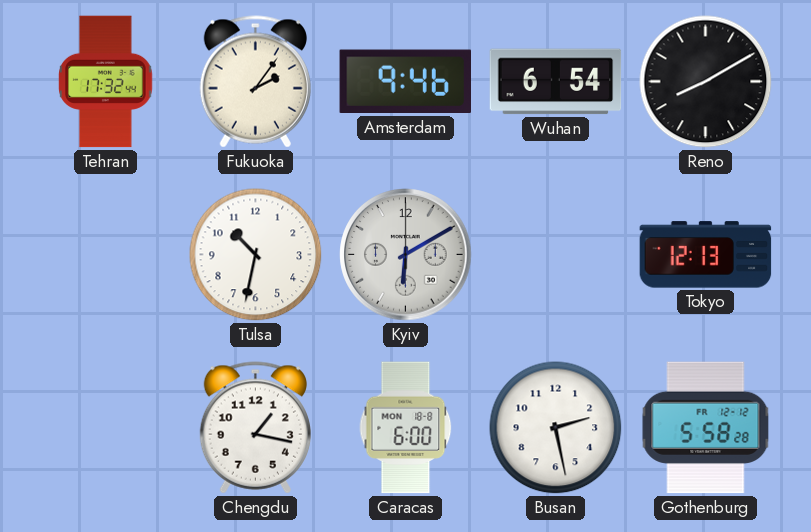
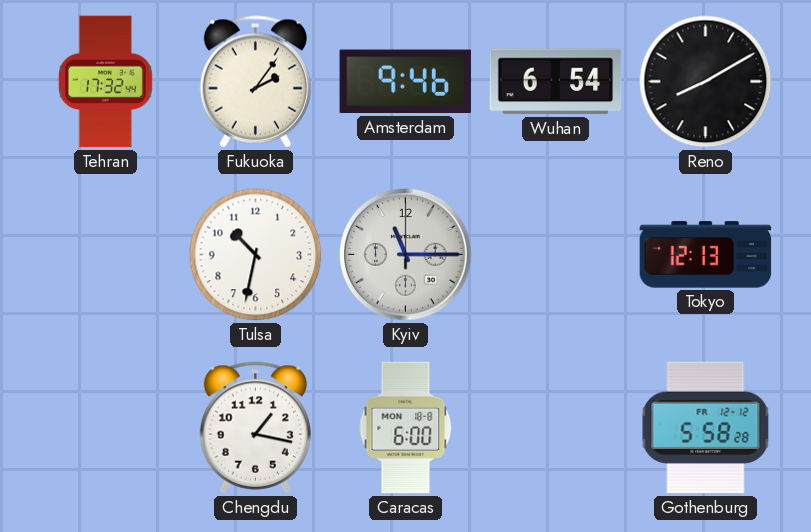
Kyiv: 6:10 -> 11:15 (406, 255)
Busan: 2:28 -> none (556, 428)
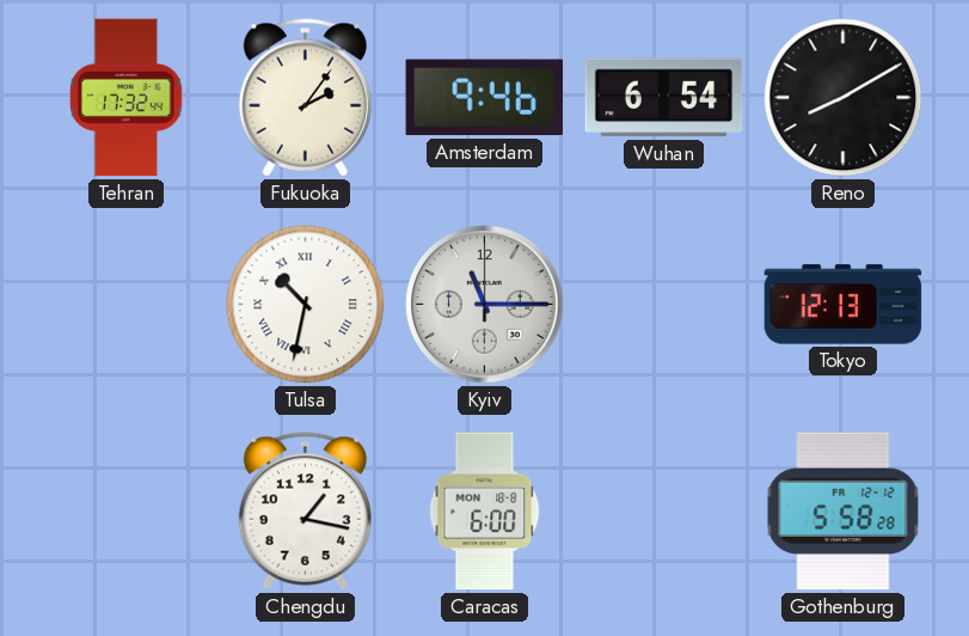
Tulsa numerals: Arabic -> Roman (306, 305)
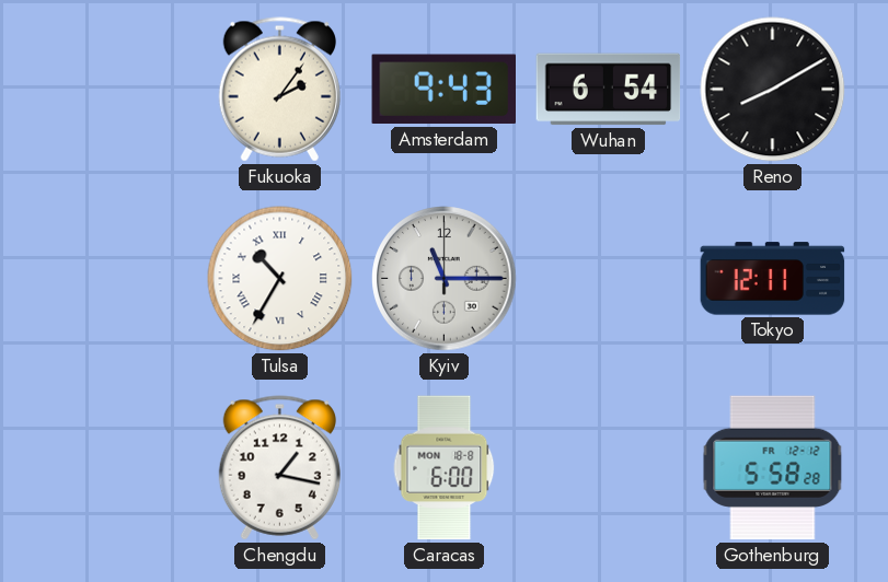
Tehran: 17:32 -> none (127, 98)
Amsterdam: 9:46 -> 9:43 (443, 90)
Tulsa: 10:32 -> 10:35 (280, 279)
Tokyo: 12:13 -> 12:11 (773, 279)
